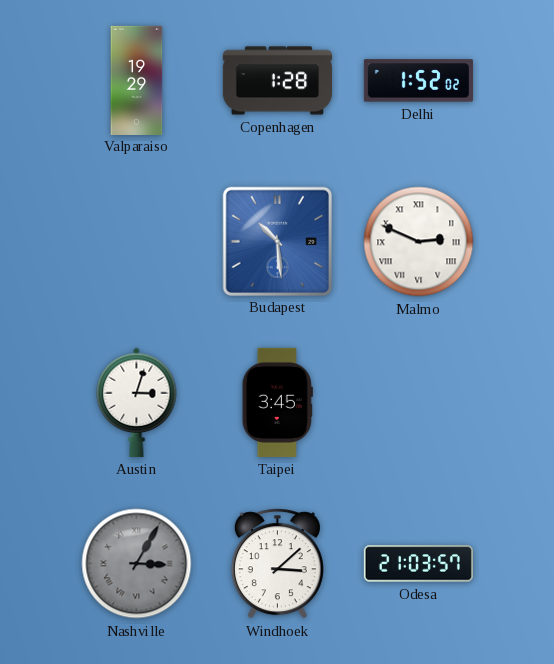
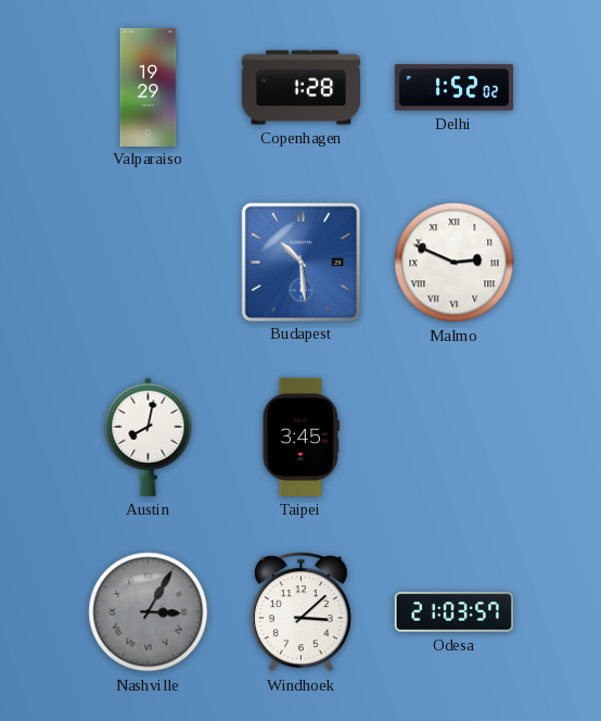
Austin: 3:03 -> 8:02 (149, 437)
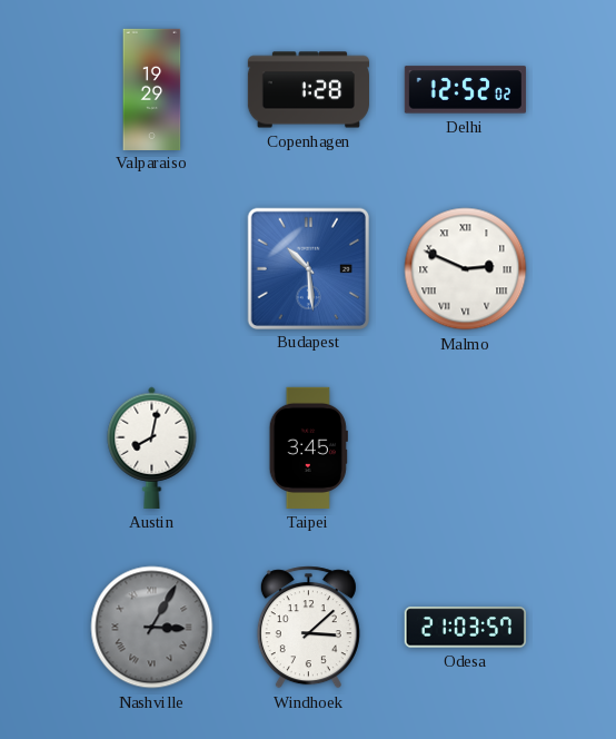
Delhi: 1:52 -> 12:52 (465, 90)
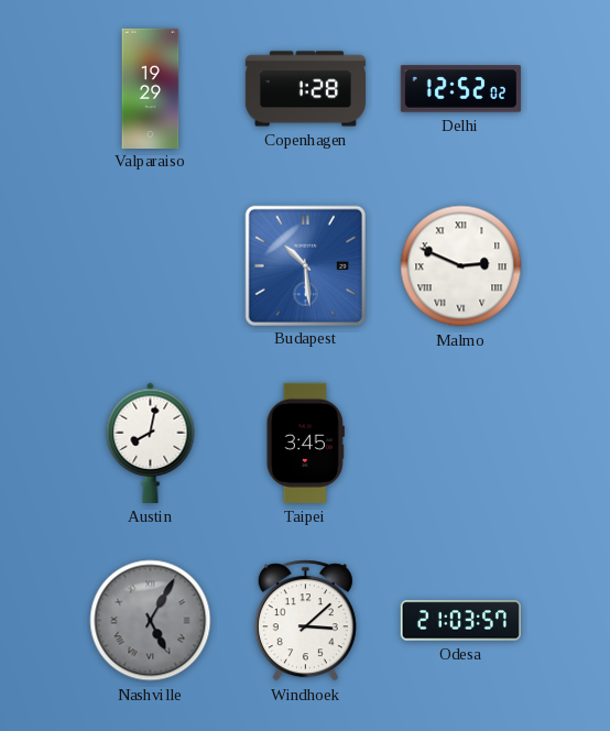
Nashville: 3:05 -> 5:05 (151, 621)
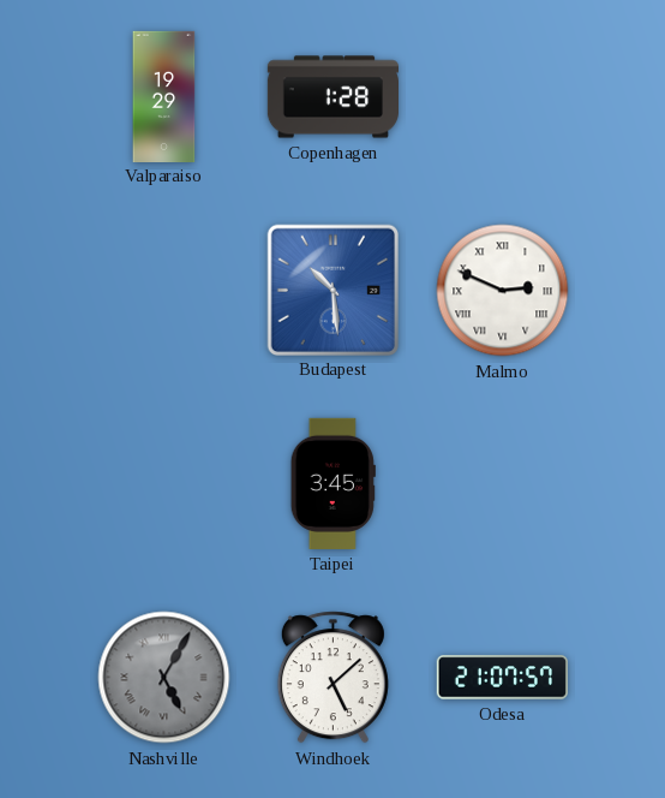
Delhi: 12:52 -> none (460, 89)
Austin: 8:02 -> none (151, 443)
Windhoek: 3:08 -> 5:08 (332, 678)
Odesa: 21:03 -> 21:07 (502, 678)
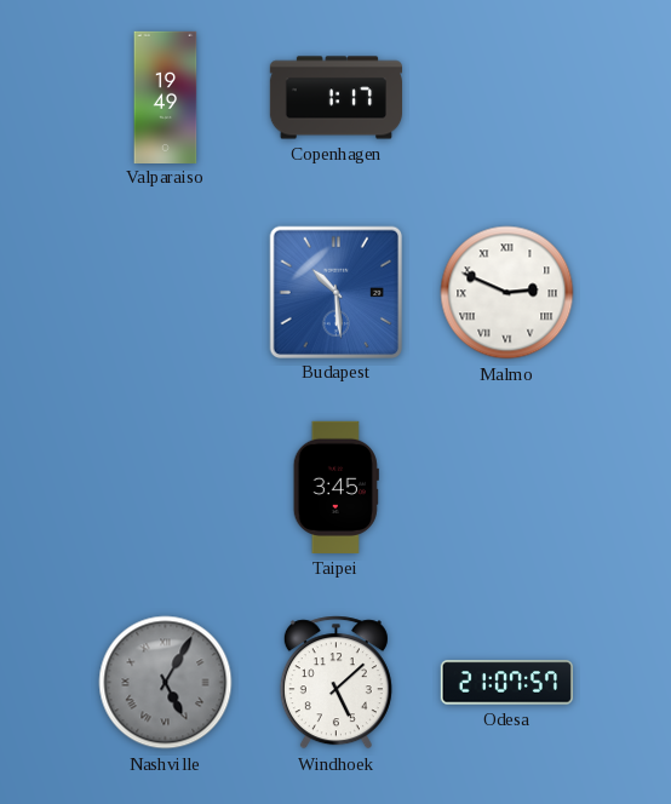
Valparaiso: 19:29 -> 19:49 (166, 97)
Copenhagen: 1:28 -> 1:17 (335, 98)
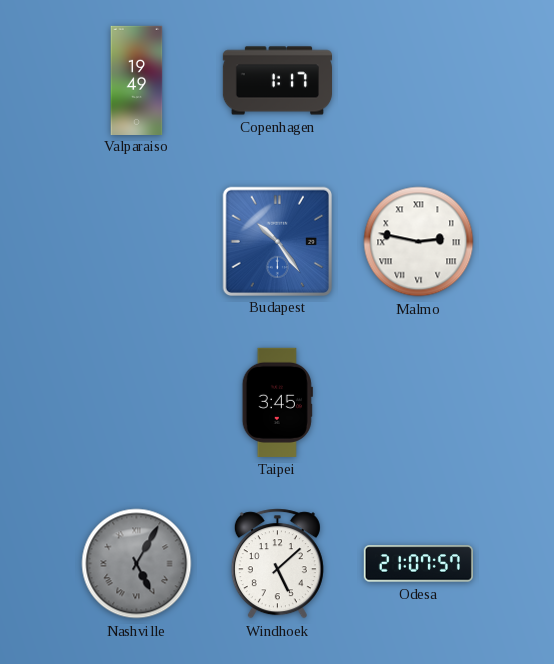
Budapest: 10:29 -> 10:24 (278, 241)
Malmo: 2:49 -> 2:47 (419, 242)
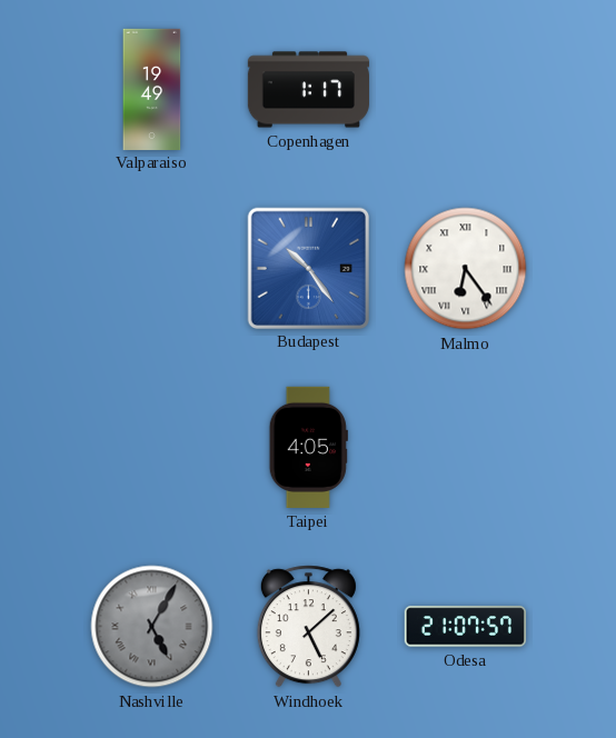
Malmo: 2:47 -> 6:24 (466, 269)
Taipei: 3:45 -> 4:05 (308, 447)
